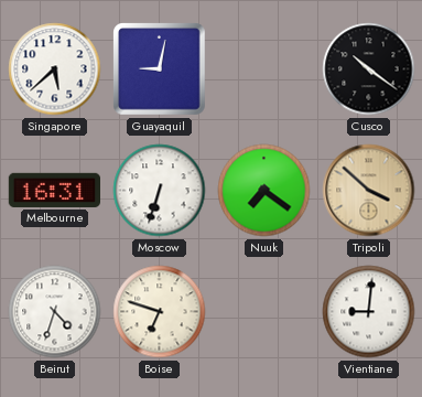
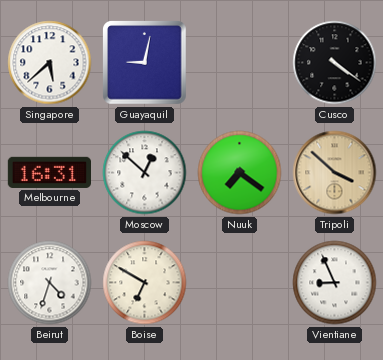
Cusco: 10:21 -> 4:21 (335, 63)
Moscow: 6:33 -> 12:52 (145, 173)
Boise: 6:48 -> 6:50 (145, 283)
Vientiane: 9:01 -> 8:56 (335, 283)
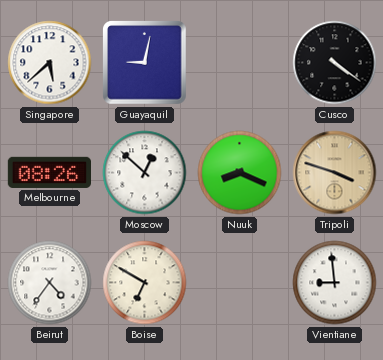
Melbourne: 16:31 -> 08:26 (49, 172)
Nuuk: 7:21 -> 8:19 (240, 173)
Tripoli: 3:52 -> 3:48 (335, 173)
Beirut: 4:33 -> 4:36 (50, 283)
Vientiane: 8:56 -> 8:59 (335, 283)
